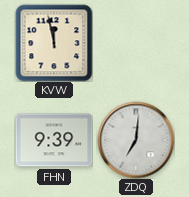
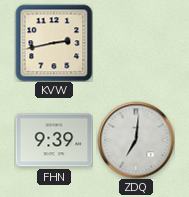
KVW: 11:58 -> 2:43 (54, 43)
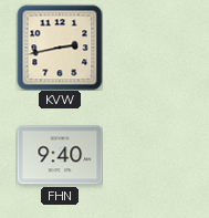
FHN: 9:39 -> 9:40 (60, 155)
ZDQ: 7:01 -> none (136, 140)
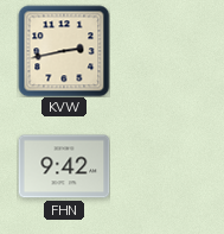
FHN: 9:40 -> 9:42 (64, 166)
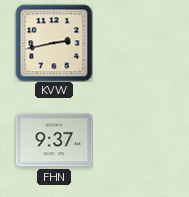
FHN: 9:42 -> 9:37 (54, 140)
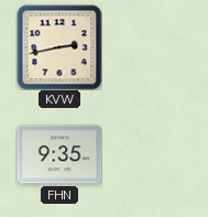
FHN: 9:37 -> 9:35 (59, 154)
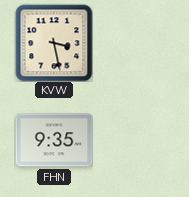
KVW: 2:43 -> 3:28 (54, 43)
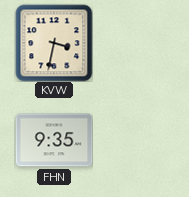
KVW: 3:28 -> 3:32 (54, 43)
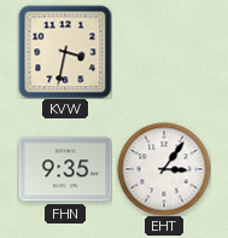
EHT: none -> 3:06 (164, 169)
